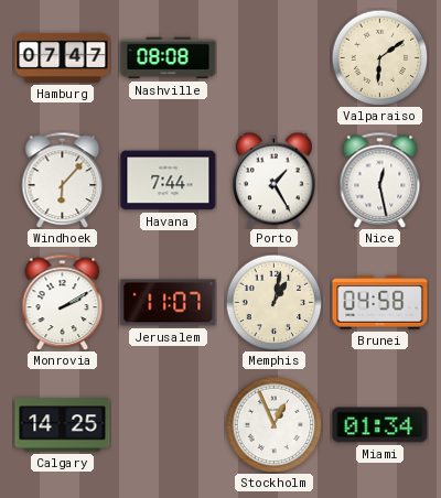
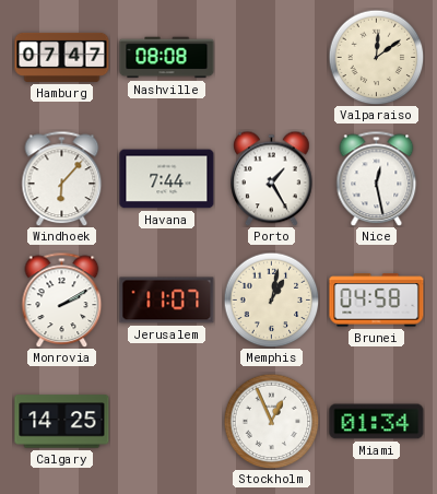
Valparaiso: 6:09 -> 12:09 (376, 57)
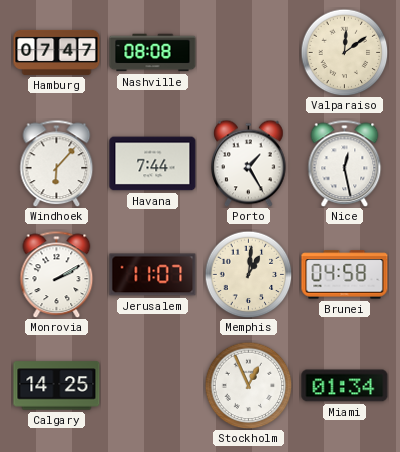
Memphis: 1:02 -> 1:01 (248, 274)
